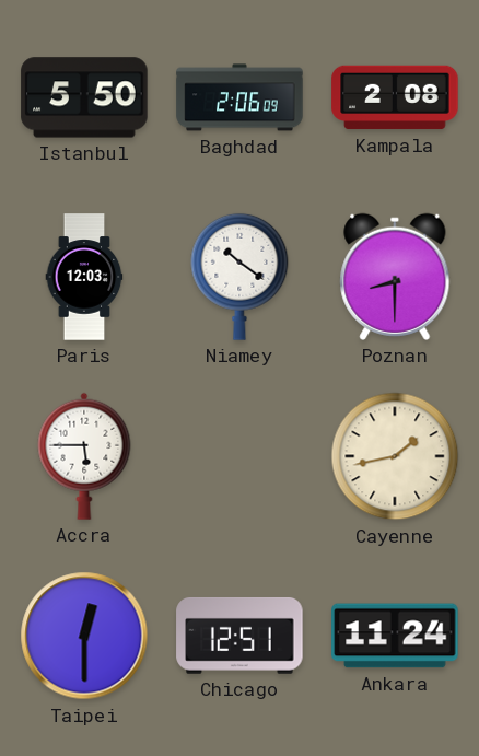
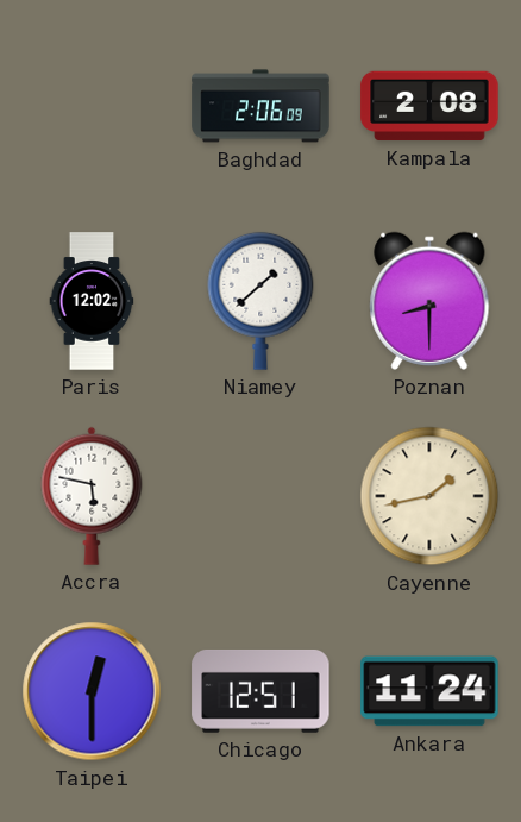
Istanbul: 5:50 -> none (84, 97)
Paris: 12:03 -> 12:02 (92, 301)
Niamey: 10:21 -> 1:38 (260, 301)
Accra: 5:45 -> 5:47 (92, 496)
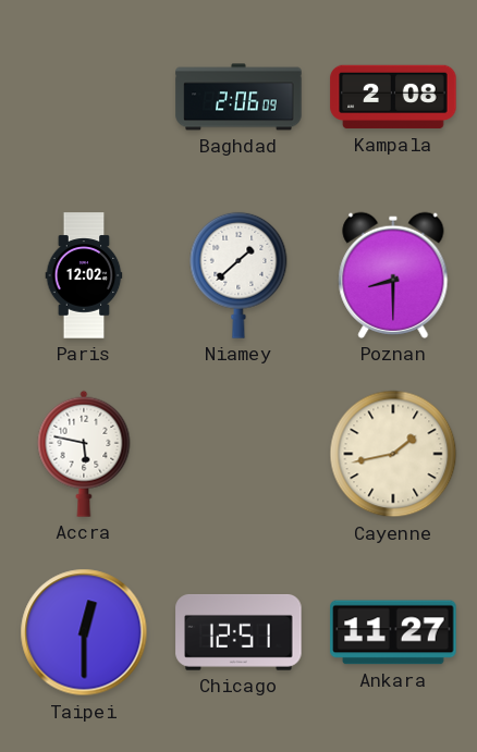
Ankara: 11:24 -> 11:27 (393, 632)
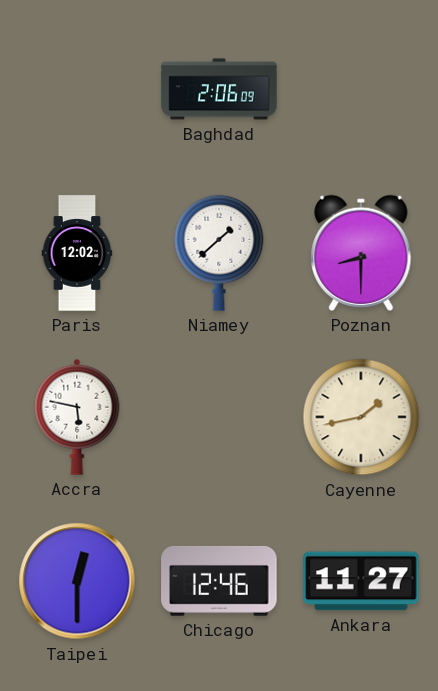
Kampala: 2:08 -> none (393, 97)
Chicago: 12:51 -> 12:46 (219, 581)
